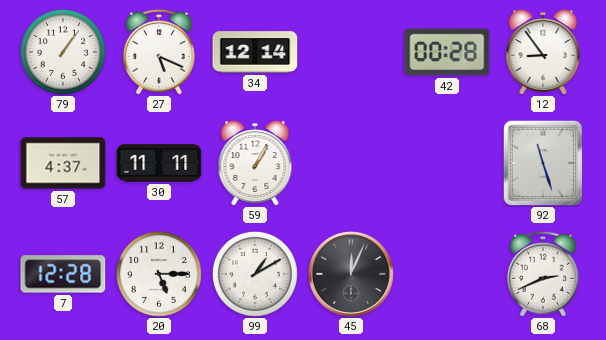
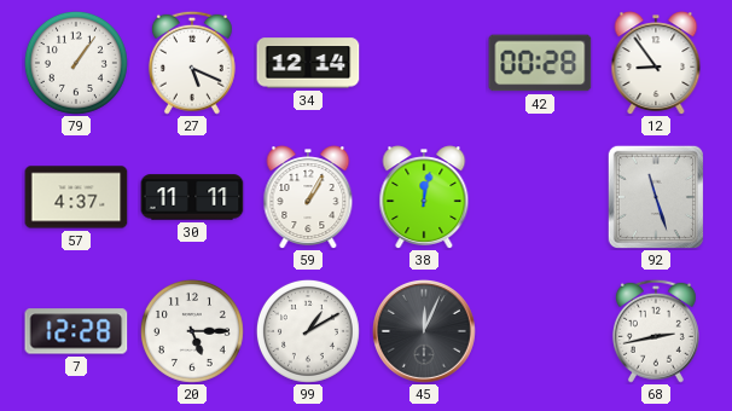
38: none -> 12:02 (424, 197)
68: 2:41 -> 2:43 (656, 331)
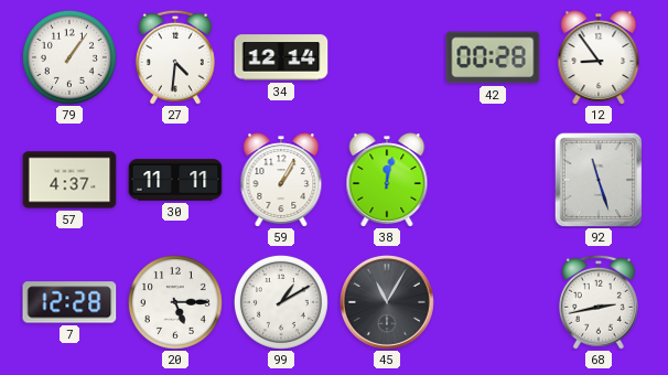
27: 5:19 -> 4:31 (175, 57)
45: 12:04 -> 11:05 (388, 303)
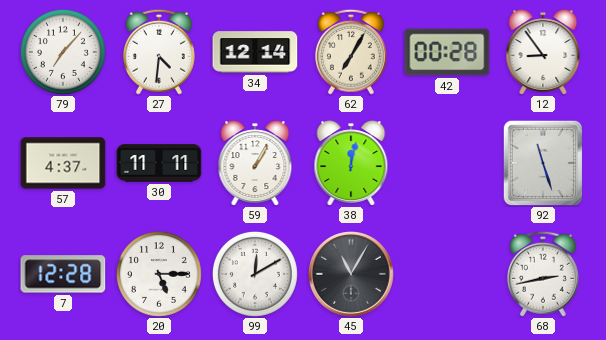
79: 1:06 -> 7:07 (63, 52)
62: none -> 7:05 (351, 52)
99: 1:10 -> 12:10 (255, 274)
